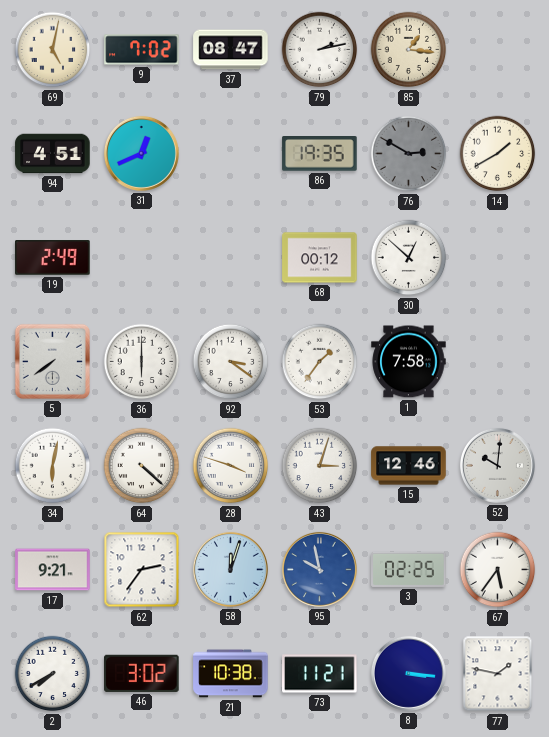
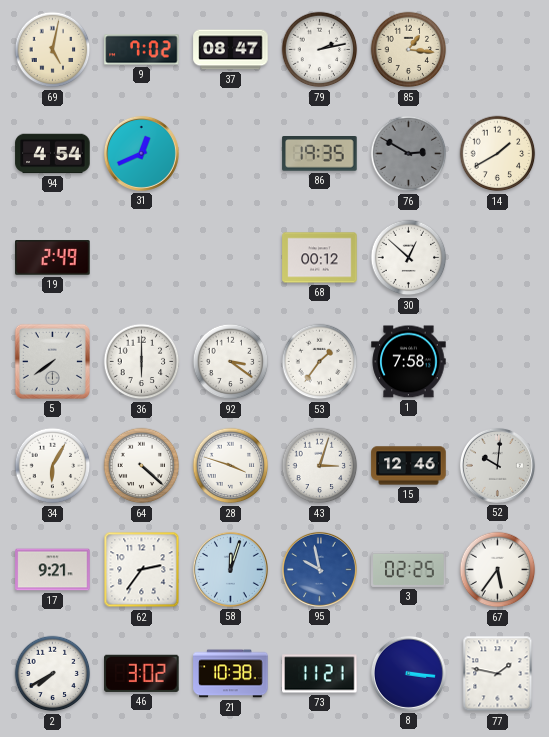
94: 4:51 -> 4:54 (53, 154)
34: 6:02 -> 6:05 (53, 466)
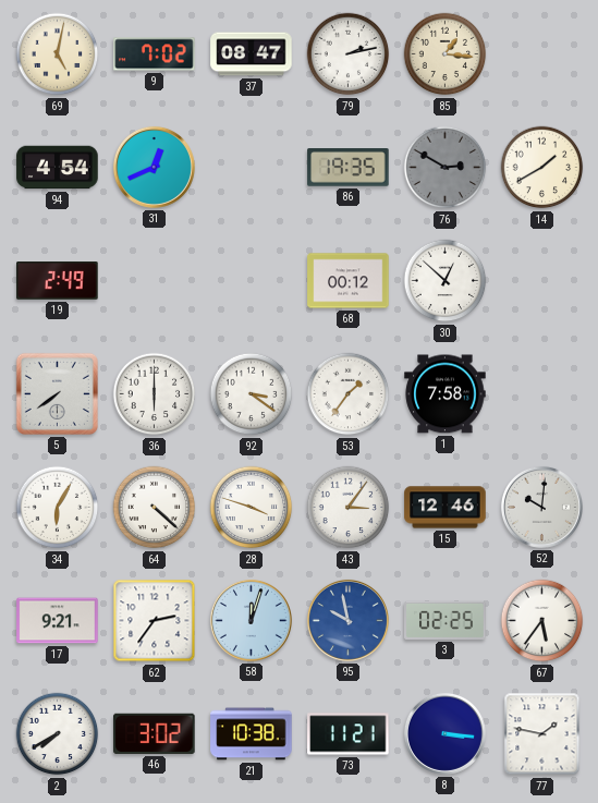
43: 3:03 -> 3:06 (349, 508)
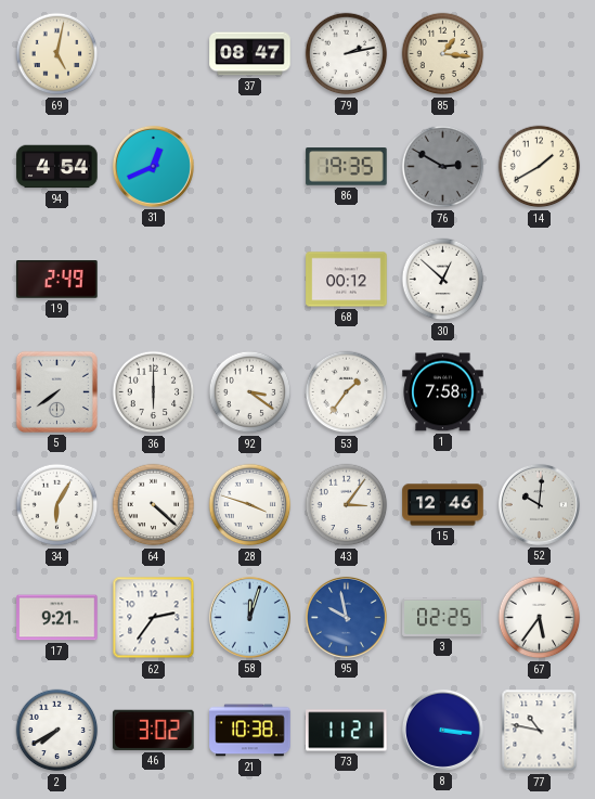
9: 7:02 -> none (155, 54)
77: 1:47 -> 10:47 (540, 731)
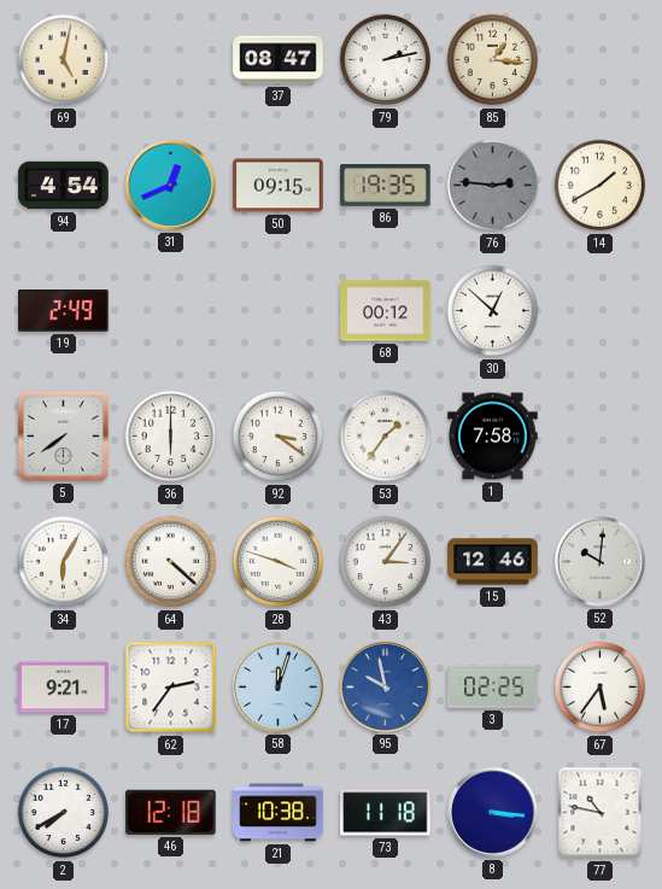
50: none -> 09:15 (279, 186)
76: 2:50 -> 2:46 (493, 186)
46: 3:02 -> 12:18 (171, 812)
73: 11:21 -> 11:18 (386, 813)
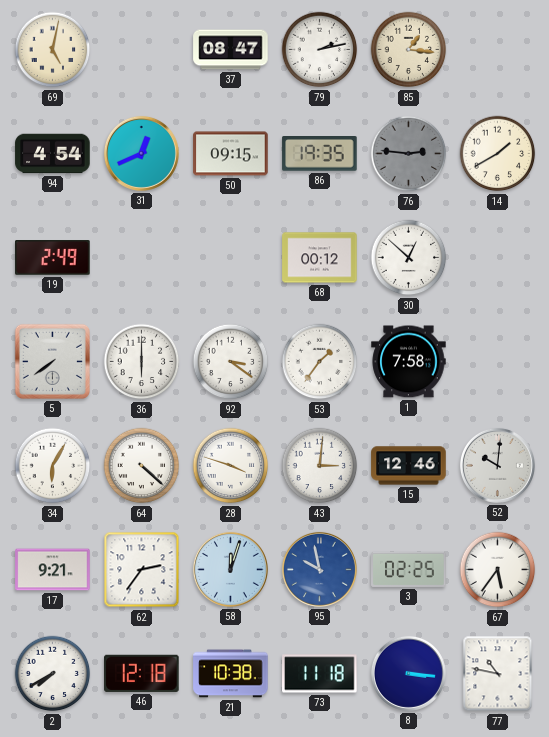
43: 3:06 -> 3:01 (320, 466)
